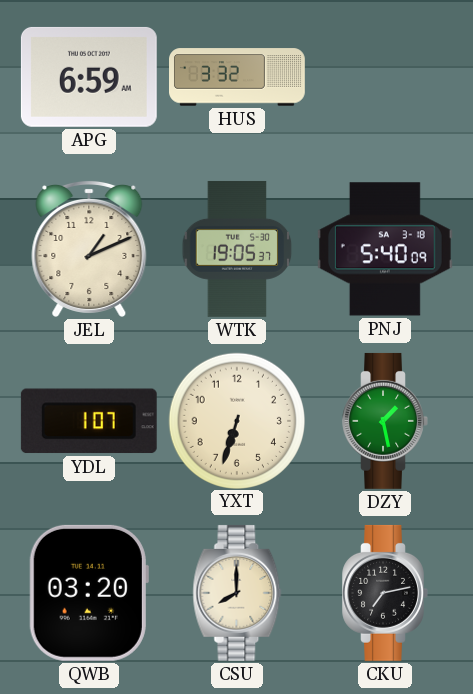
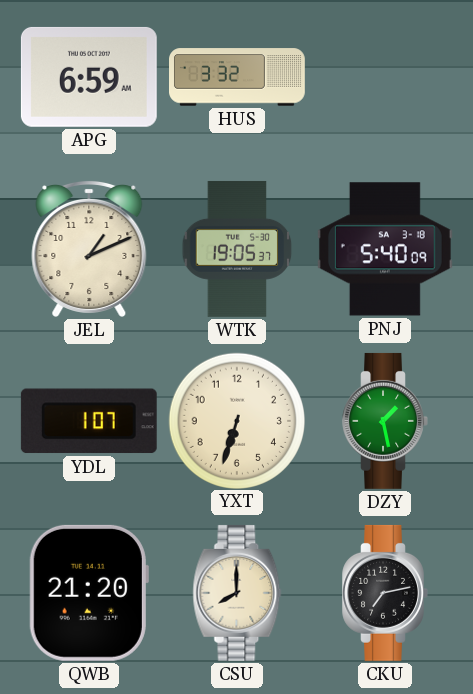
QWB: 03:20 -> 21:20 (89, 593)
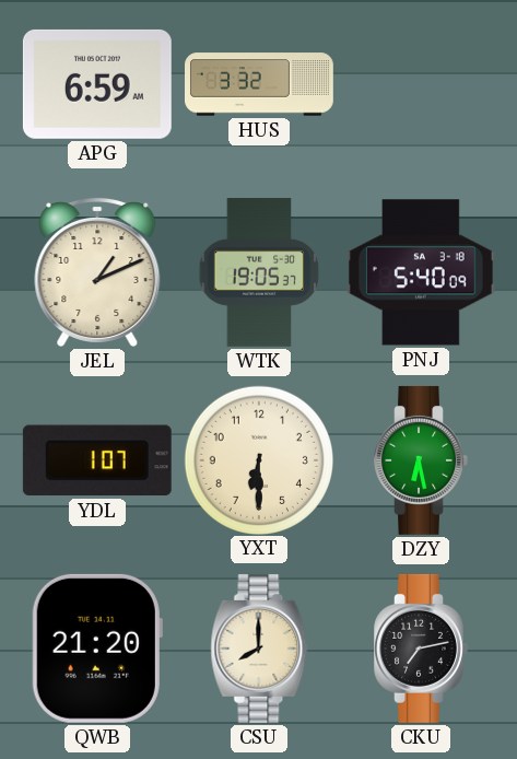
YXT: 6:33 -> 6:30 (258, 459)
DZY: 1:28 -> 6:28 (421, 460)
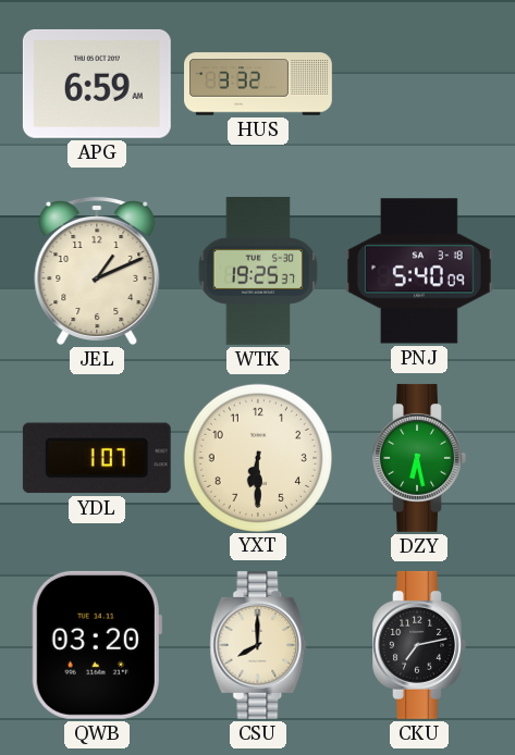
WTK: 19:05 -> 19:25 (258, 271)
QWB: 21:20 -> 03:20 (97, 645)
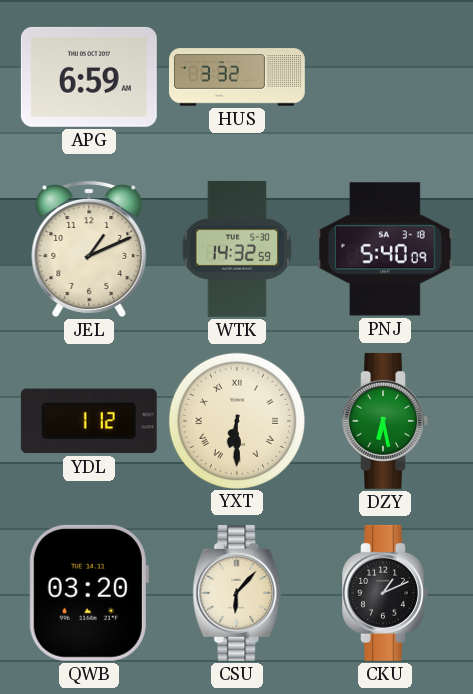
WTK: 19:25 -> 14:32 (237, 249)
YDL: 1:07 -> 1:12 (89, 421)
YXT numerals: Arabic -> Roman (236, 420)
CSU: 8:00 -> 6:07 (237, 593)
CKU: 7:13 -> 1:11 (385, 593)
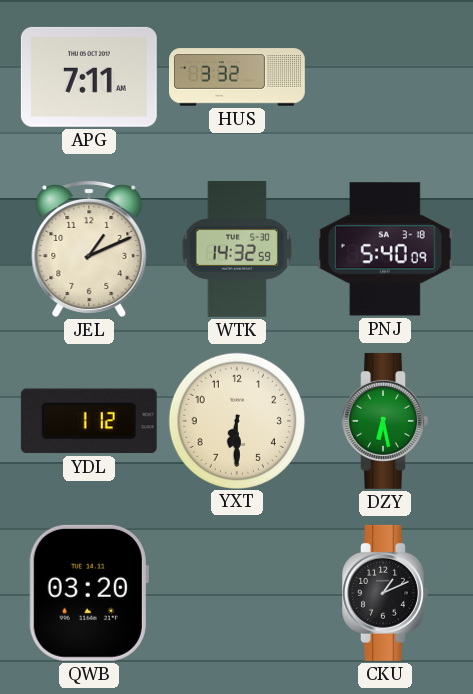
APG: 6:59 -> 7:11 (89, 77)
YXT numerals: Roman -> Arabic (236, 420)
CSU: 6:07 -> none (237, 593)
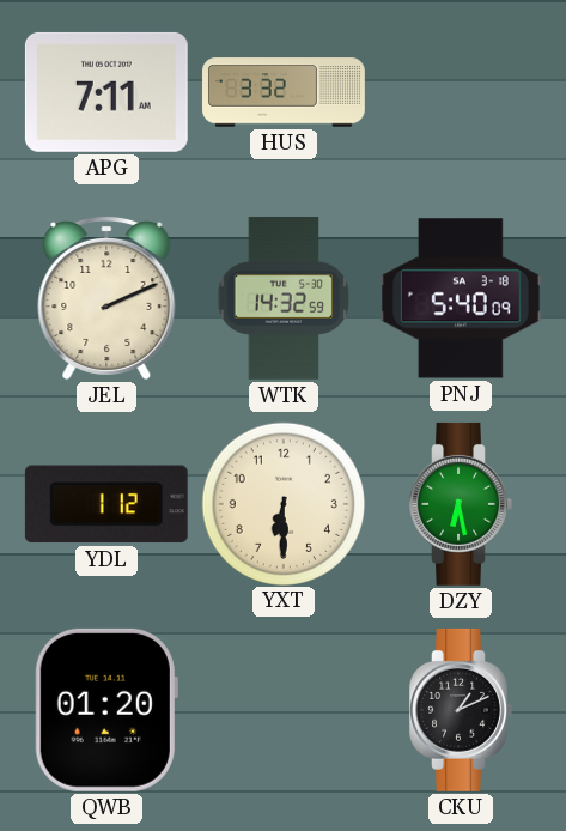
JEL: 1:11 -> 2:11 (106, 297)
QWB: 03:20 -> 01:20 (106, 710)
